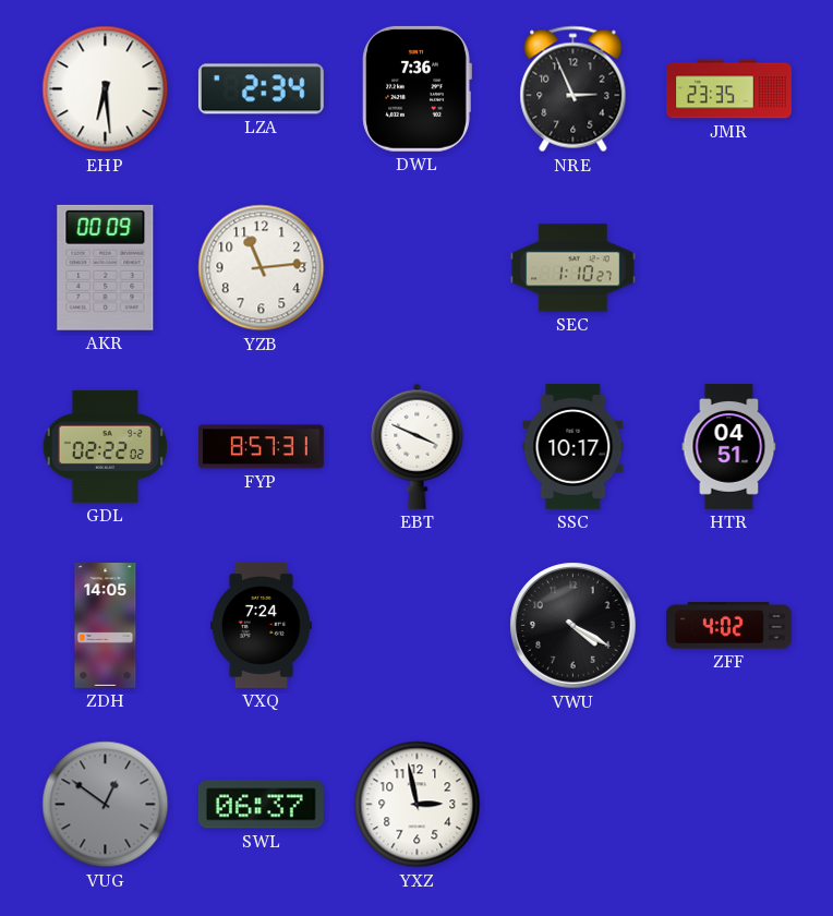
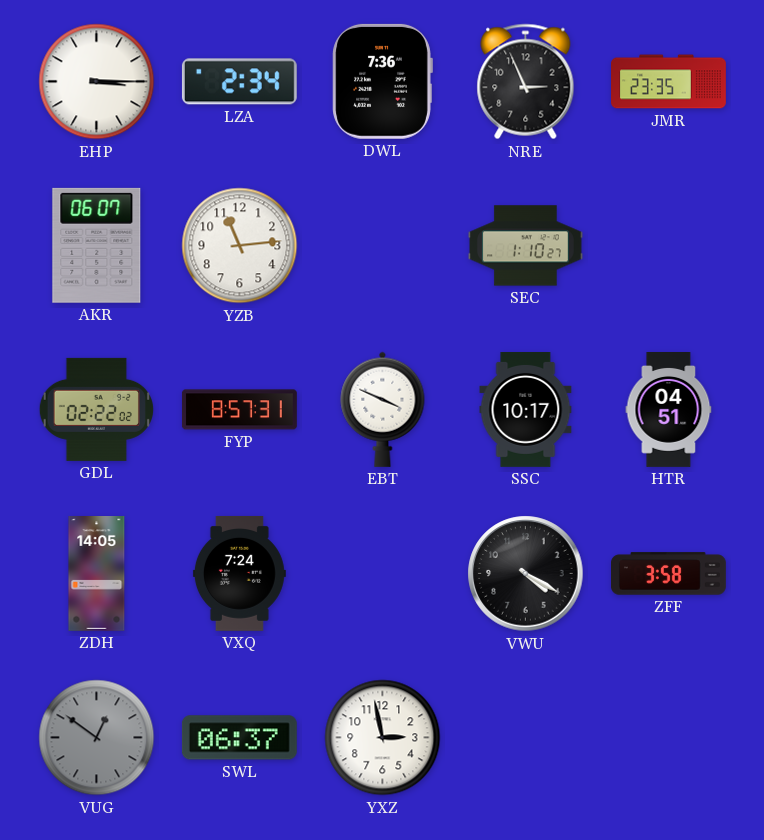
EHP: 6:29 -> 3:15 (97, 82)
AKR: 00:09 -> 06:07 (97, 245)
ZFF: 4:02 -> 3:58 (669, 574)
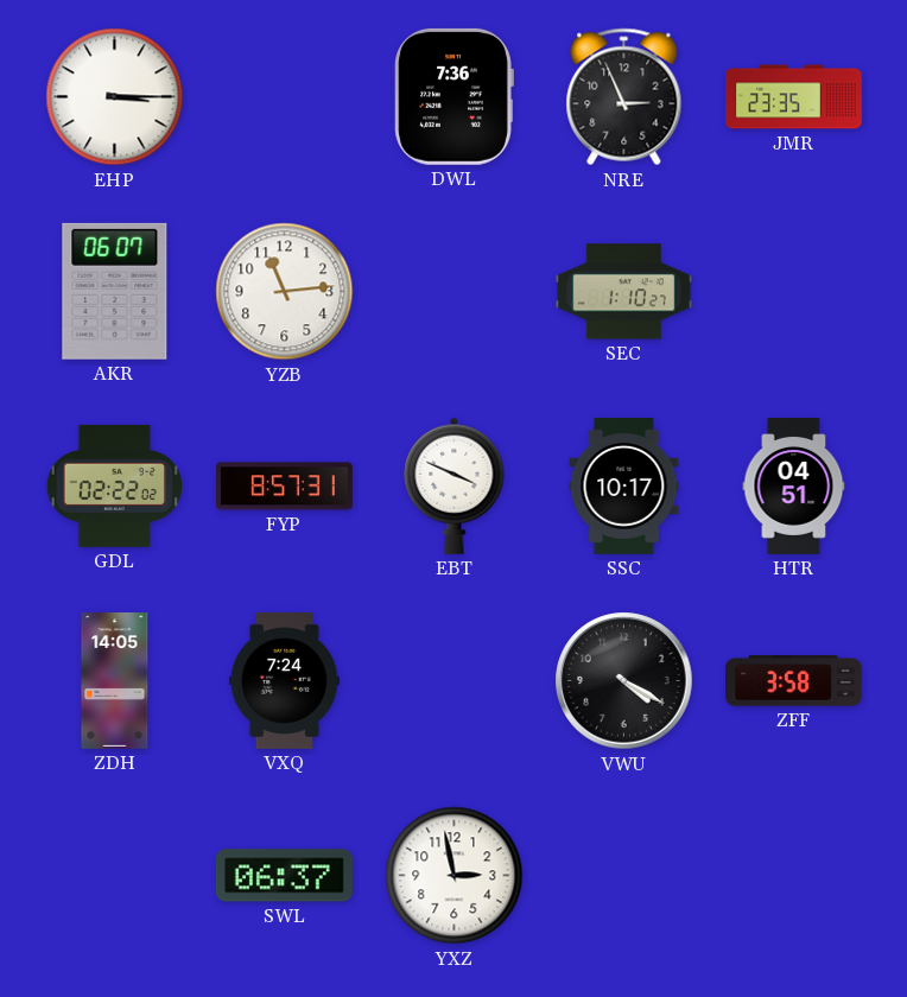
LZA: 2:34 -> none (239, 82)
VUG: 12:51 -> none (97, 738)
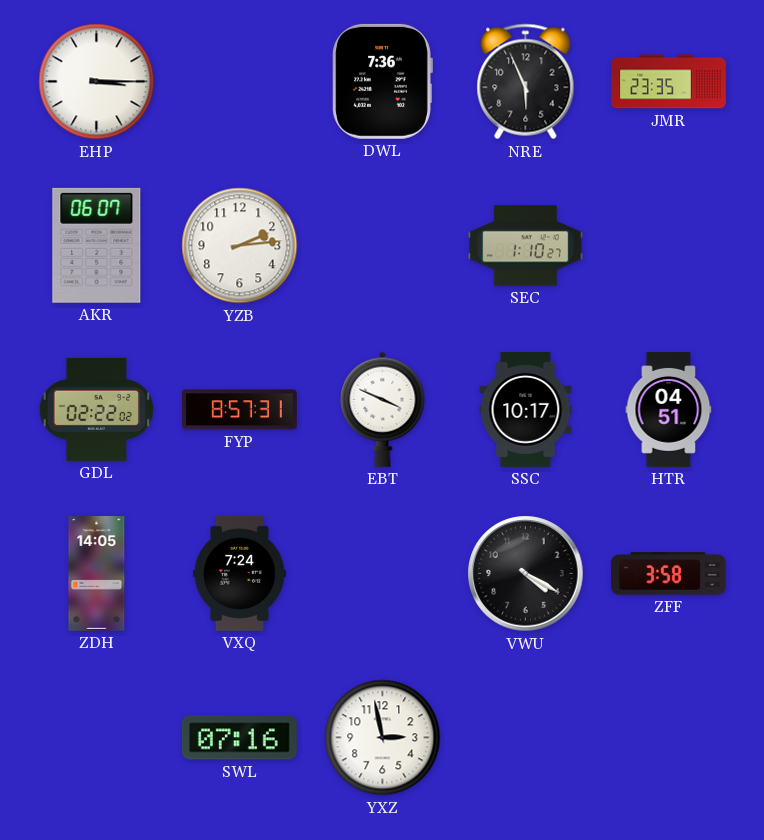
NRE: 2:56 -> 5:56 (526, 82)
YZB: 11:14 -> 2:14 (240, 246)
SWL: 06:37 -> 07:16 (239, 738)
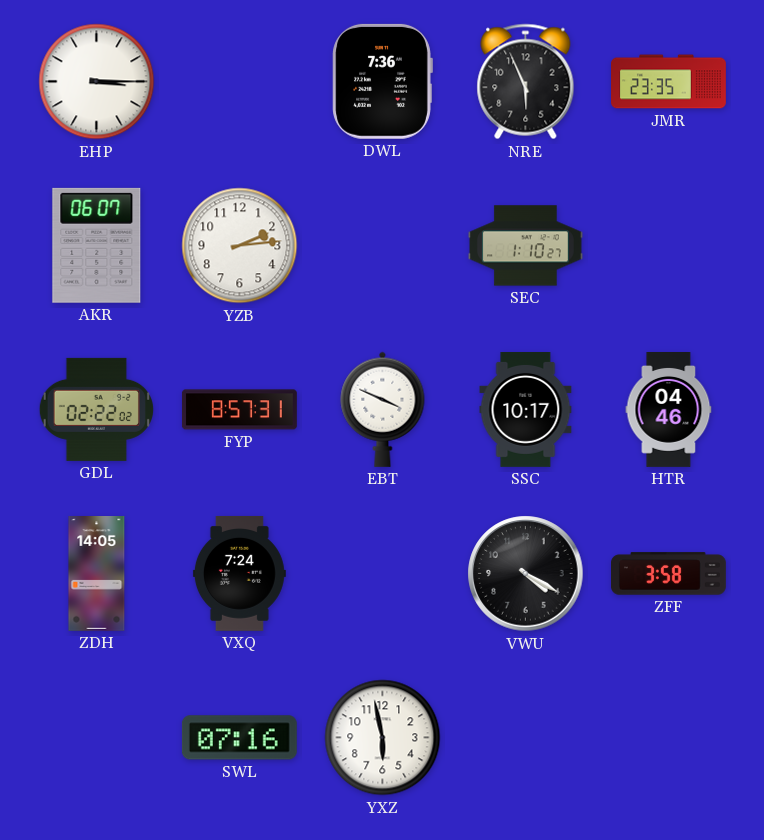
HTR: 04:51 -> 04:46 (669, 410)
YXZ: 2:58 -> 5:58 (383, 738)
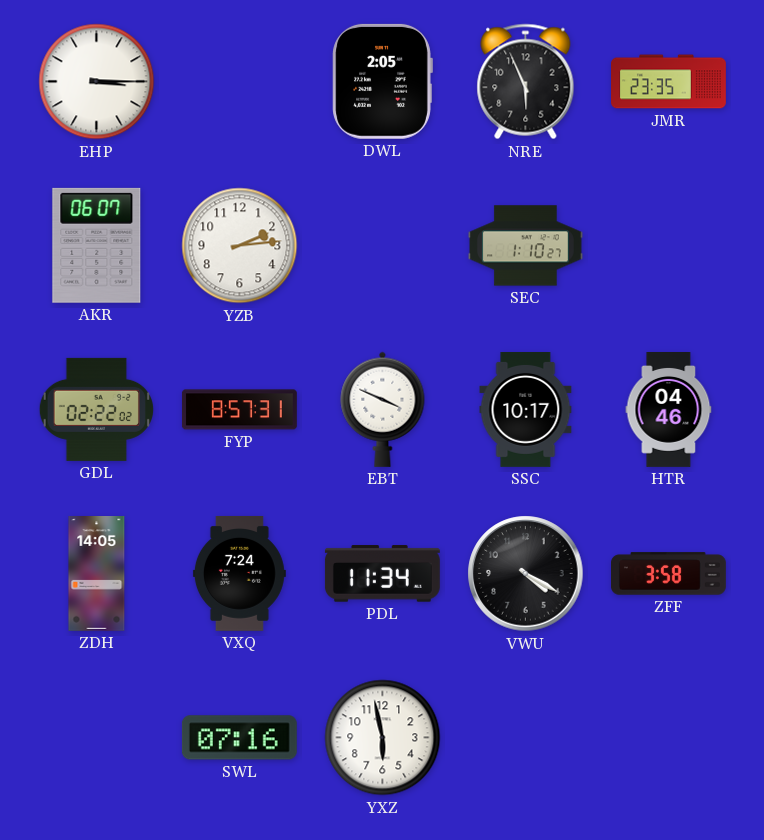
DWL: 7:36 -> 2:05 (382, 81)
PDL: none -> 11:34 (382, 574)
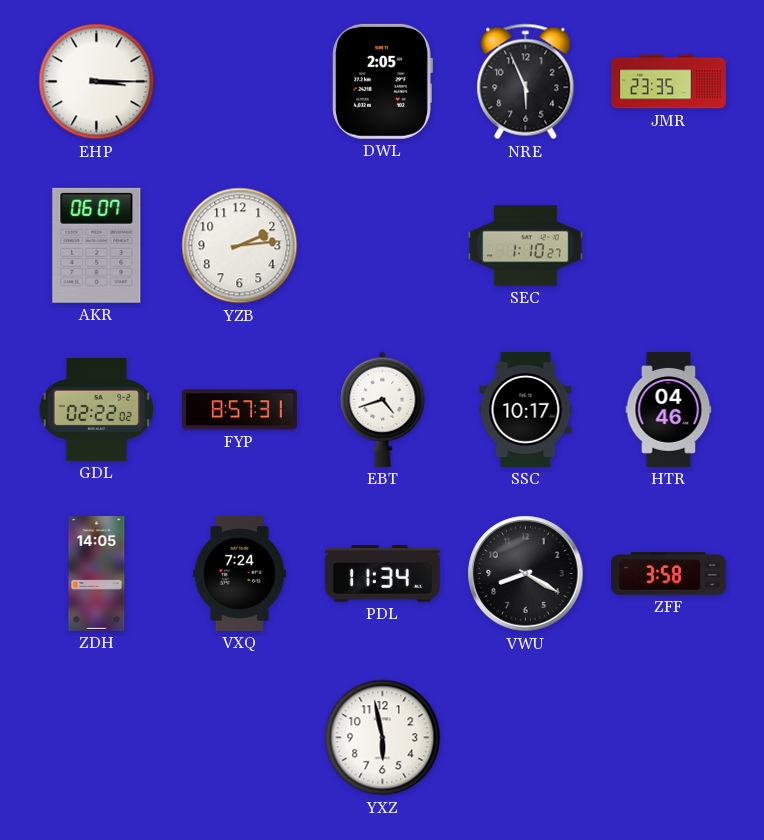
EBT: 3:49 -> 4:42 (383, 409)
VWU: 4:20 -> 8:20 (526, 574)
SWL: 07:16 -> none (239, 738)
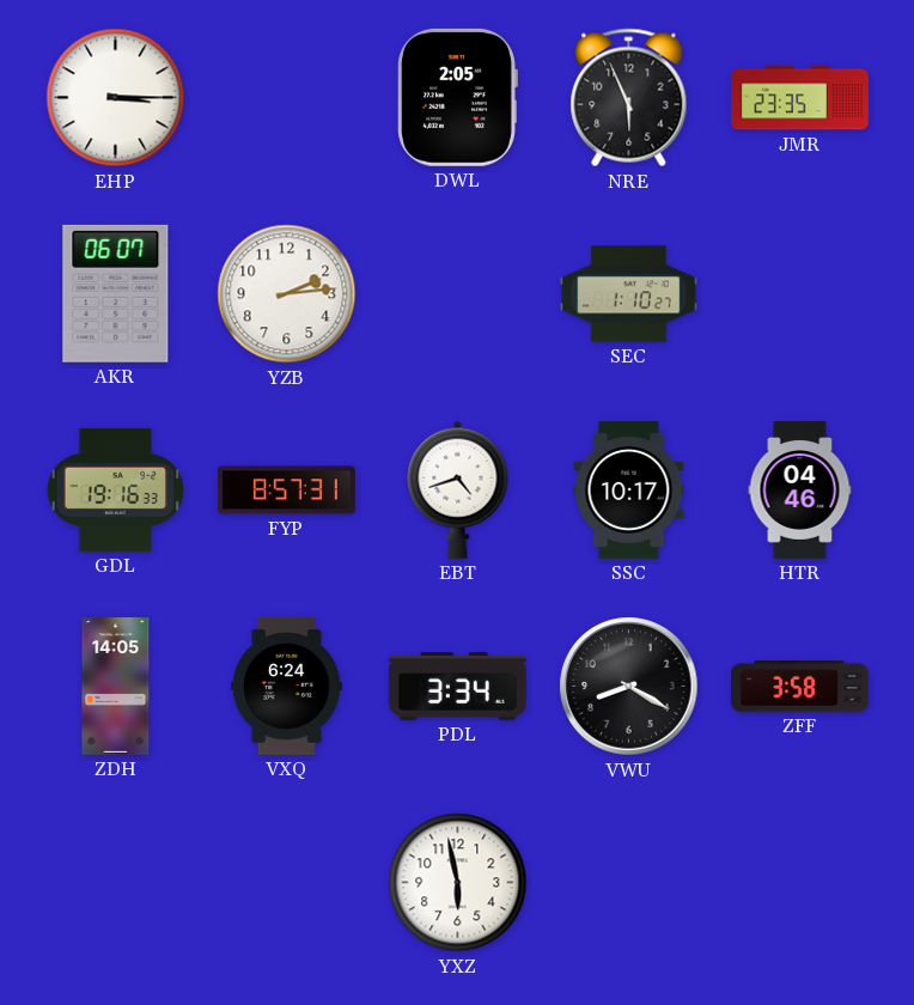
GDL: 02:22 -> 19:16 (115, 489)
VXQ: 7:24 -> 6:24 (286, 686)
PDL: 11:34 -> 3:34 (457, 687)
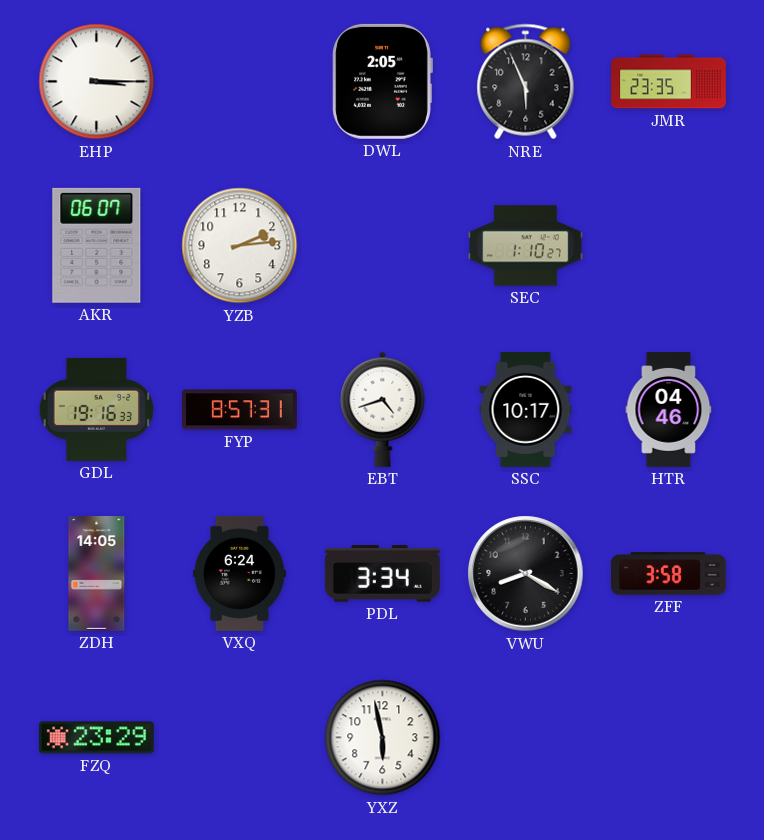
FZQ: none -> 23:29 (96, 738)
